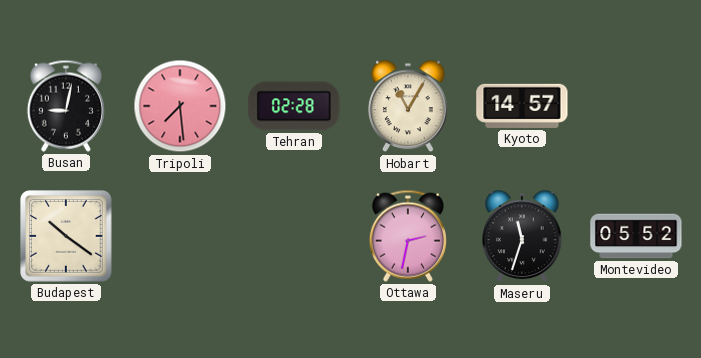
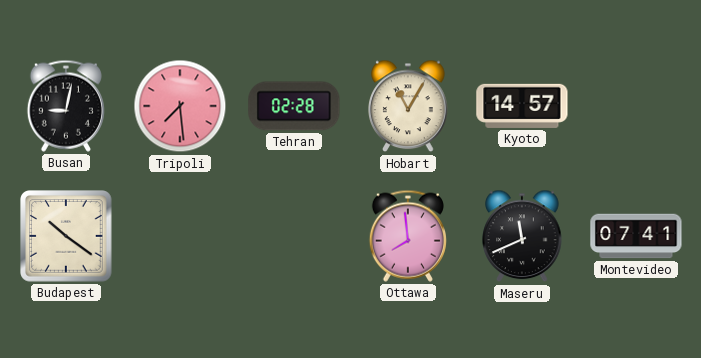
Ottawa: 2:32 -> 7:59 (408, 236)
Maseru: 11:33 -> 11:41 (522, 236)
Montevideo: 05:52 -> 07:41 (636, 236)
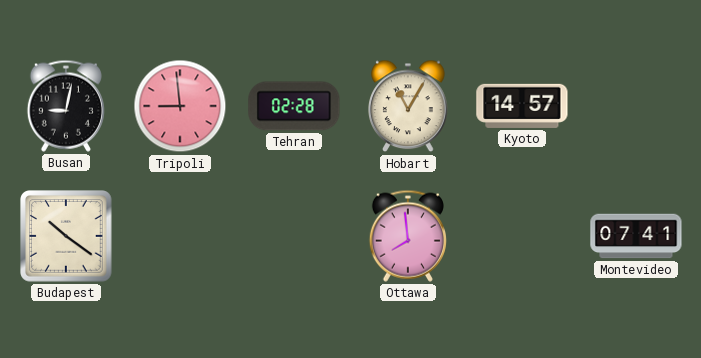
Tripoli: 7:29 -> 8:59 (180, 106)
Maseru: 11:41 -> none (522, 236)
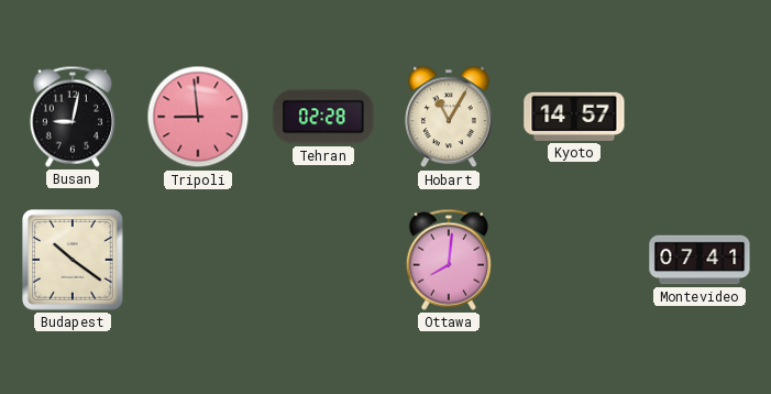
Ottawa: 7:59 -> 8:01 (449, 260)
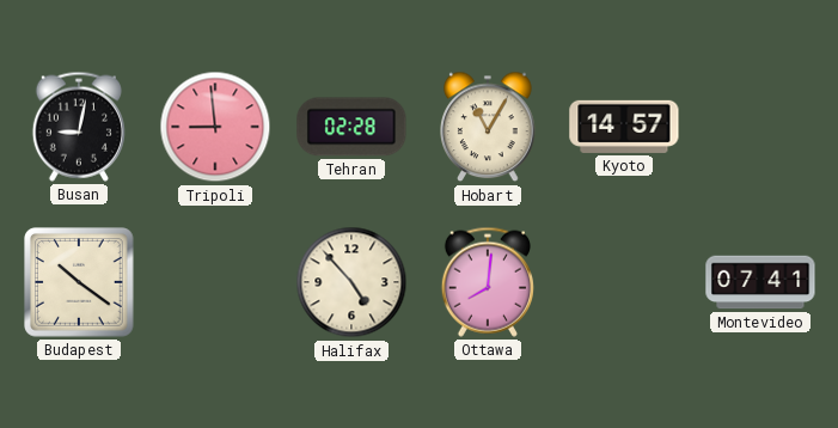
Halifax: none -> 4:53 (351, 282)
